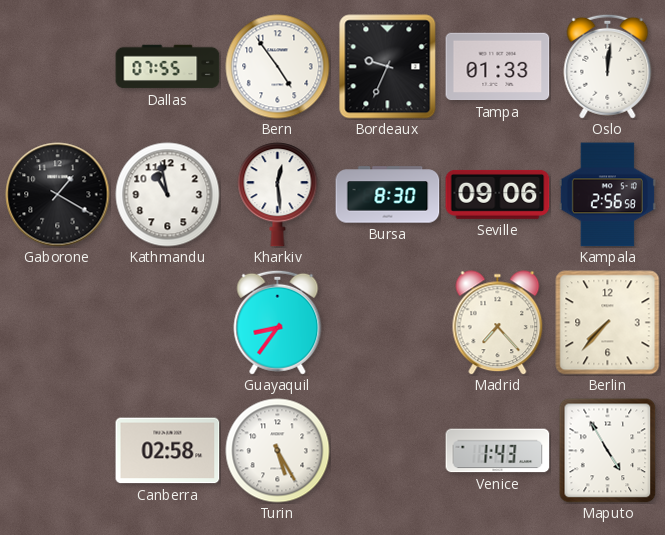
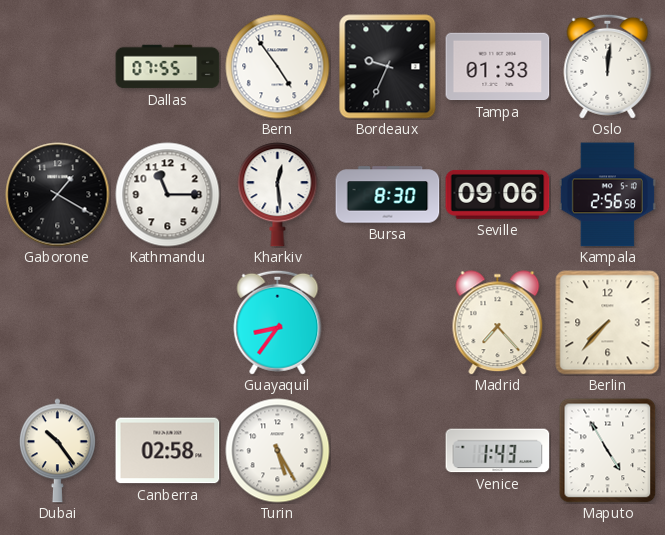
Kathmandu: 10:58 -> 11:15 (168, 195)
Dubai: none -> 10:24 (57, 451)
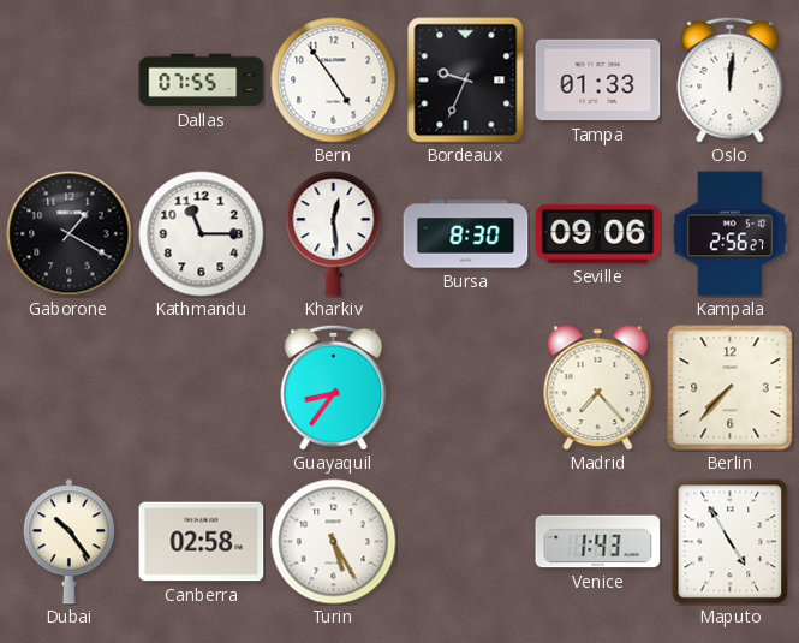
Kampala: 2:56:58 -> 2:56:27 (729, 234)
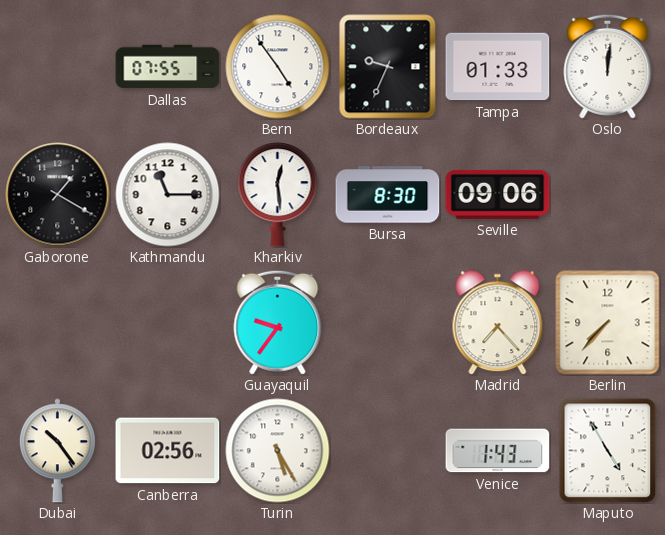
Kampala: 2:56 -> none (729, 234)
Guayaquil: 8:36 -> 9:36 (278, 322)
Canberra: 02:58 -> 02:56 (168, 451)
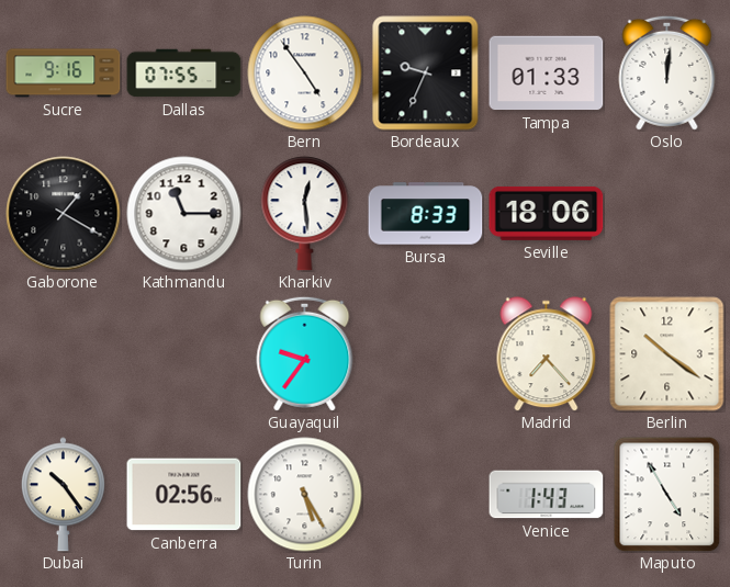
Sucre: none -> 9:16 (64, 74)
Bursa: 8:30 -> 8:33 (426, 214)
Seville: 09:06 -> 18:06 (547, 213)
Berlin: 7:37 -> 10:21 (667, 354)
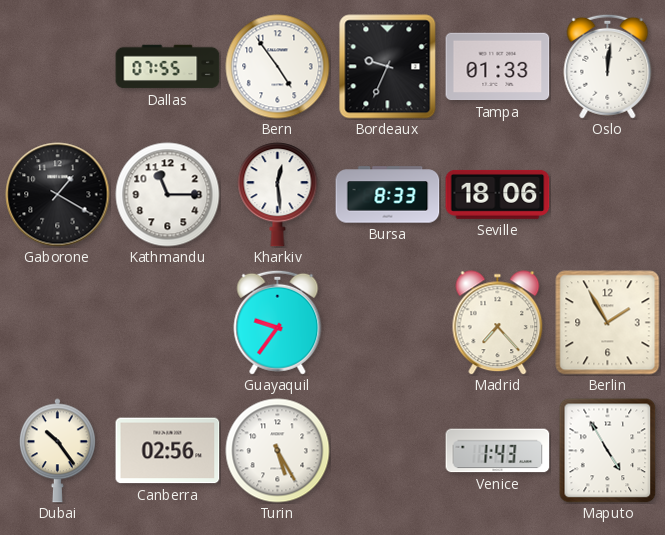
Sucre: 9:16 -> none (64, 74)
Berlin: 10:21 -> 1:55 (608, 323)
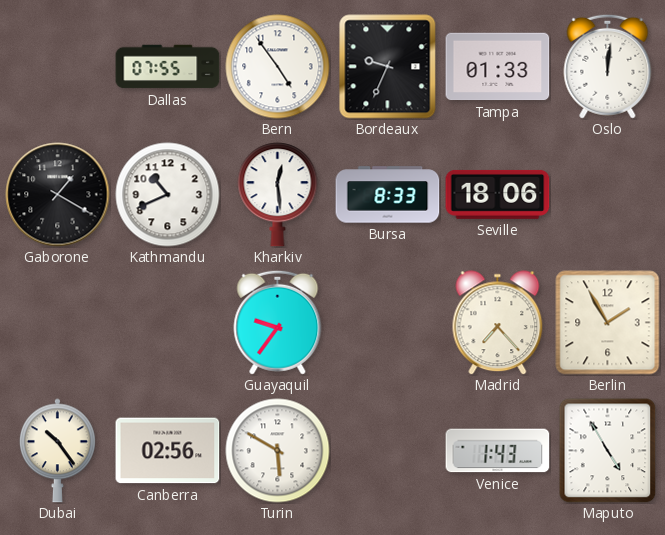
Kathmandu: 11:15 -> 10:41 (168, 195)
Turin: 5:25 -> 5:50 (278, 451)
